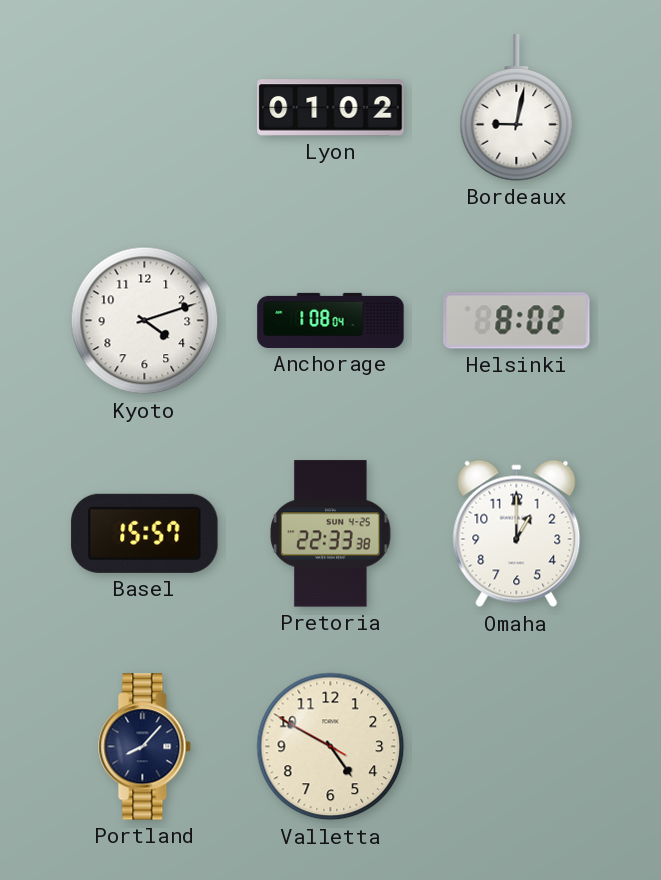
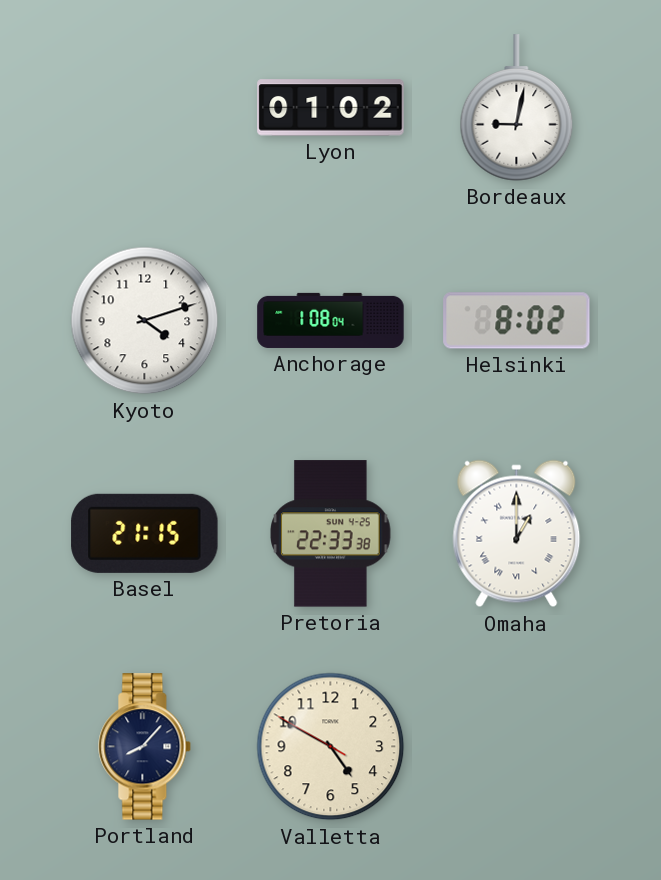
Basel: 15:57 -> 21:15 (145, 533)
Omaha numerals: Arabic -> Roman (517, 534)
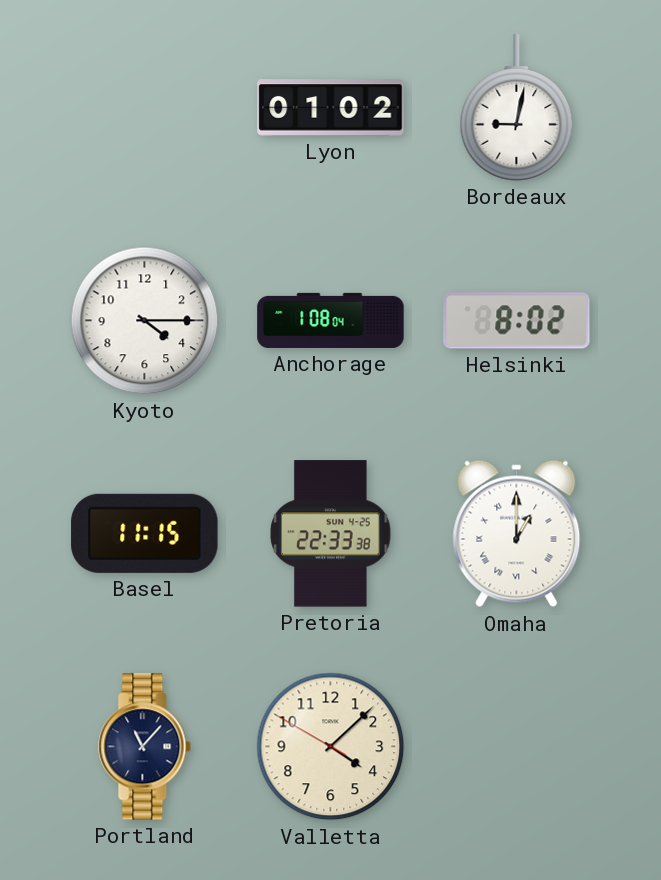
Kyoto: 4:12 -> 4:15 (145, 321)
Basel: 21:15 -> 11:15 (145, 533)
Portland: 8:07 -> 11:07 (145, 747)
Valletta: 4:49 -> 4:07 (331, 747)
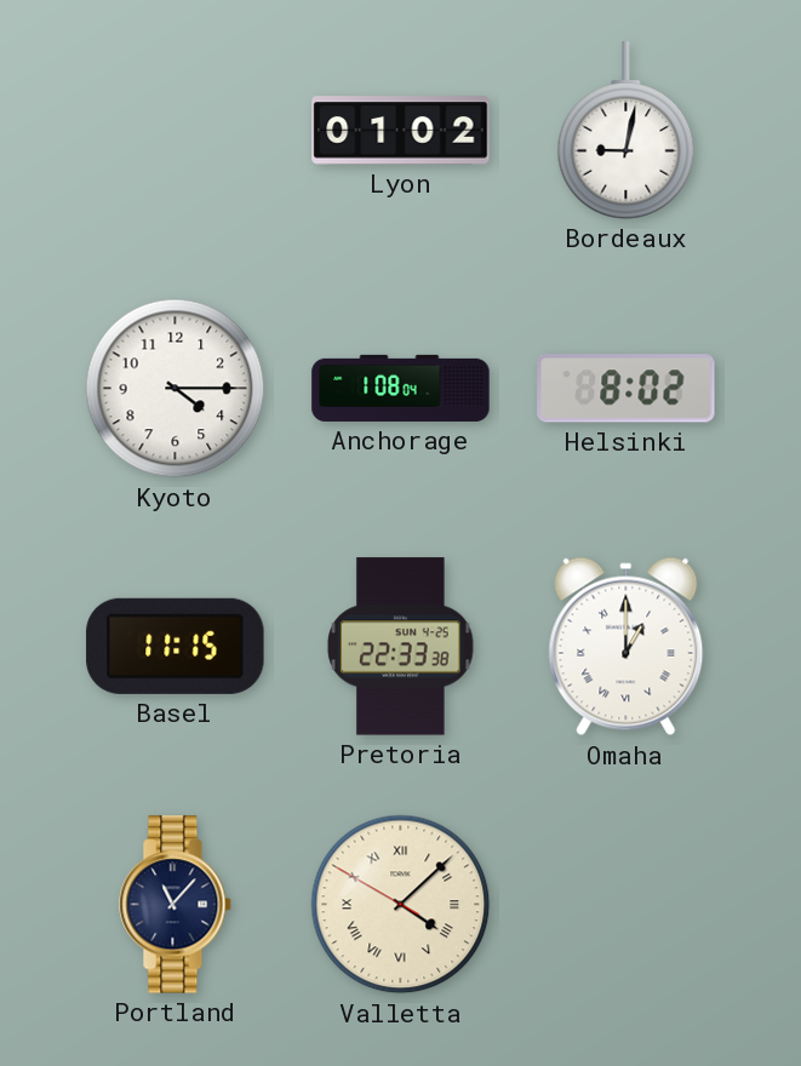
Valletta numerals: Arabic -> Roman (401, 905)
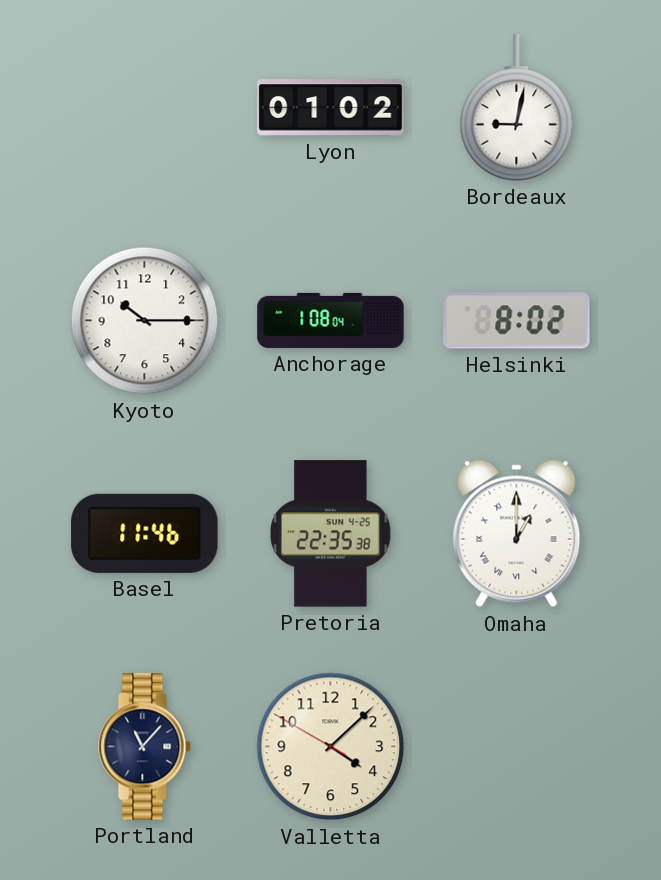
Kyoto: 4:15 -> 10:15 (145, 321)
Basel: 11:15 -> 11:46 (145, 533)
Pretoria: 22:33 -> 22:35 (331, 534)
Valletta numerals: Roman -> Arabic (331, 747)
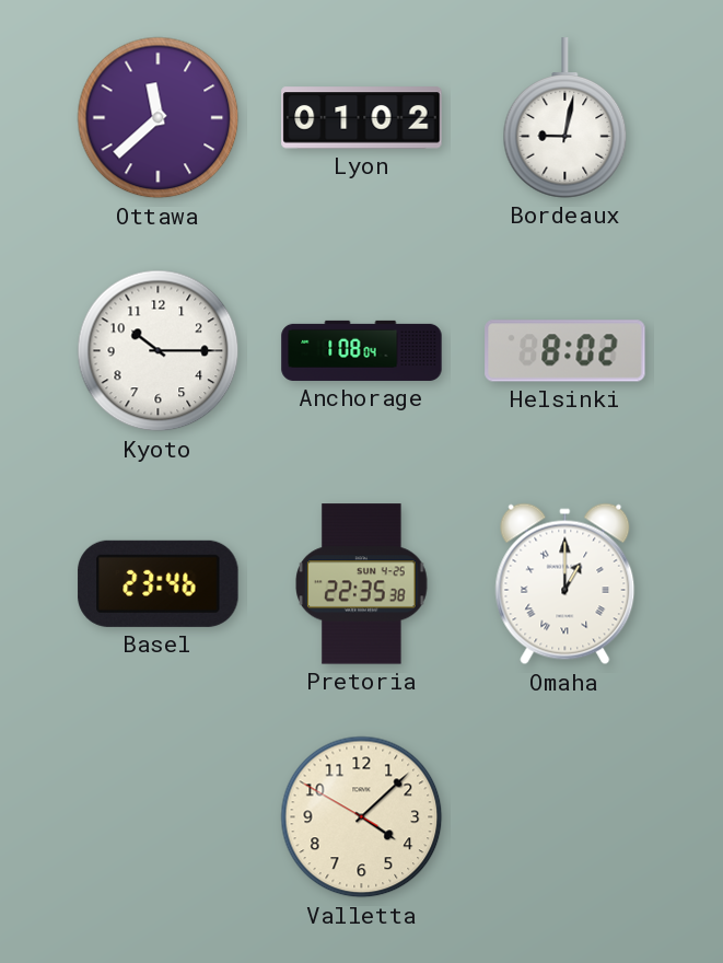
Ottawa: none -> 11:38 (159, 118)
Basel: 11:46 -> 23:46 (159, 583)
Portland: 11:07 -> none (145, 747)
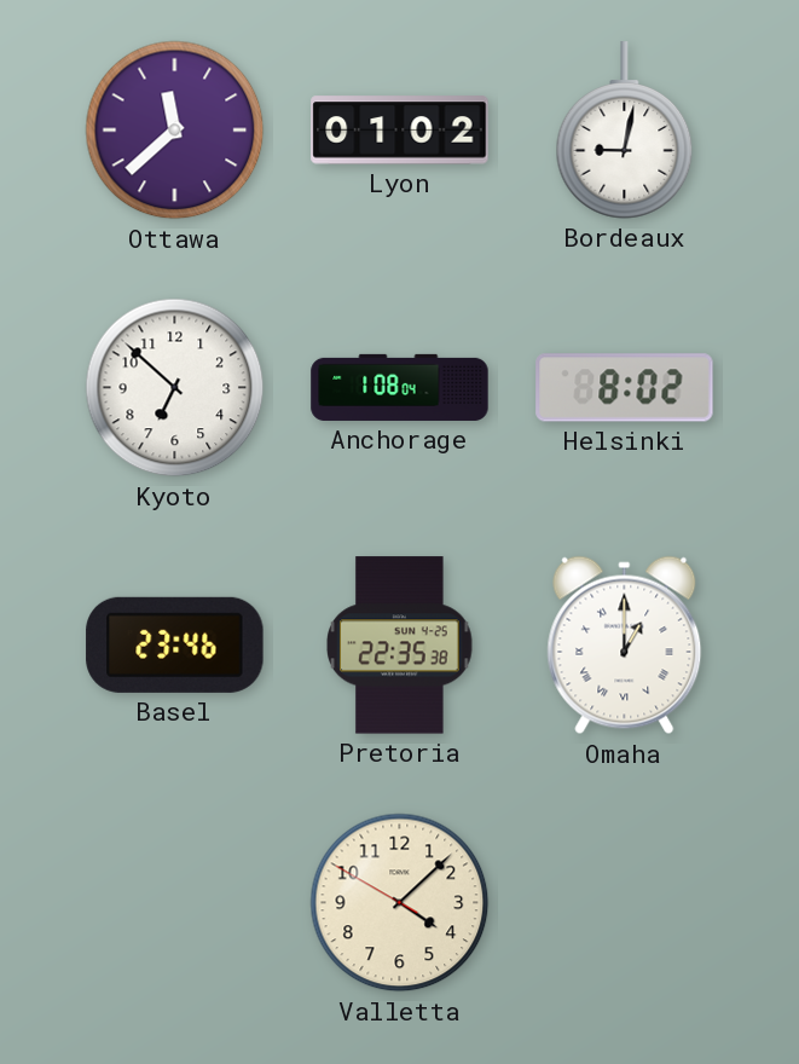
Kyoto: 10:15 -> 6:52 (175, 388)
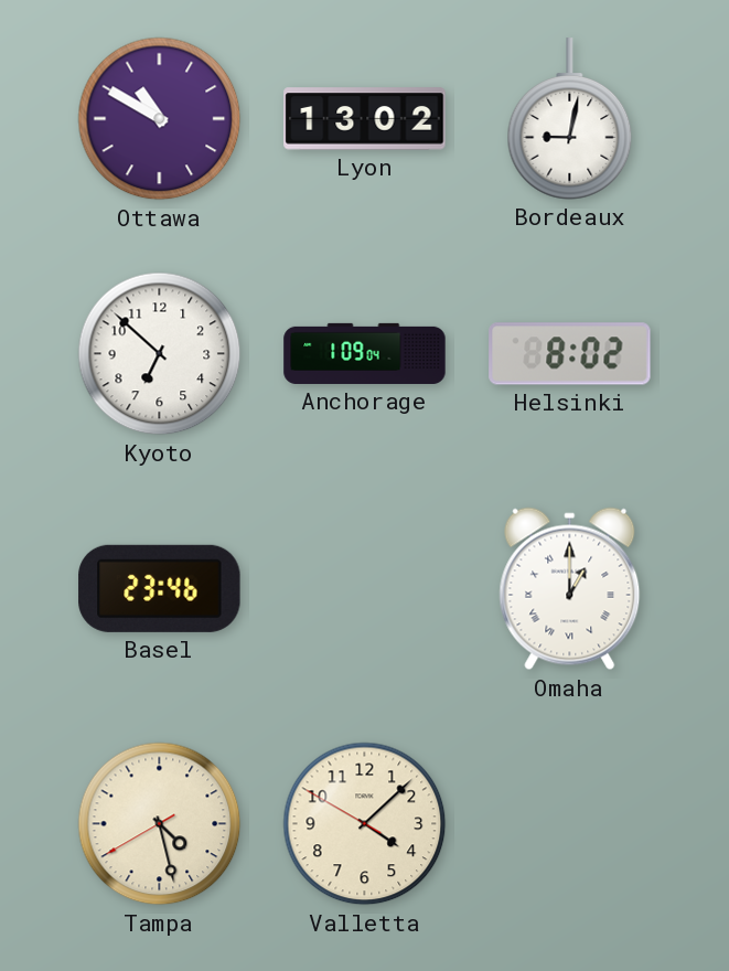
Ottawa: 11:38 -> 10:50 (160, 119)
Lyon: 01:02 -> 13:02 (365, 119)
Anchorage: 1:08 -> 1:09 (365, 353)
Pretoria: 22:35 -> none (400, 646)
Tampa: none -> 4:27 (160, 824)
